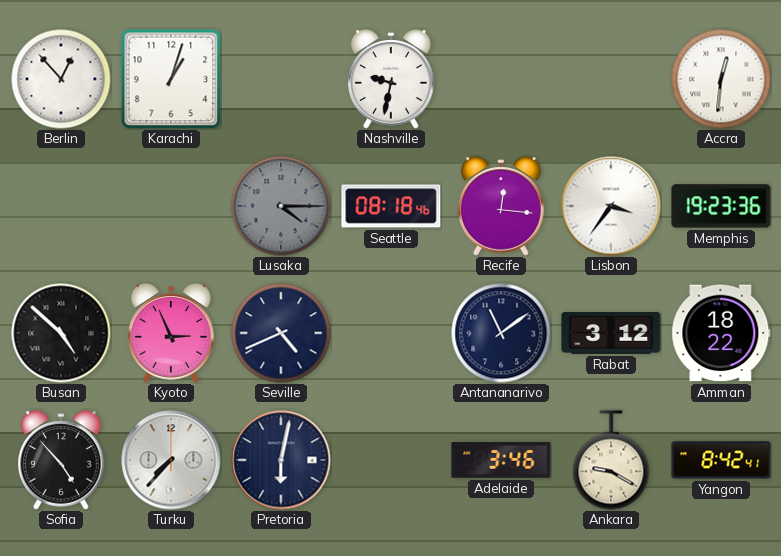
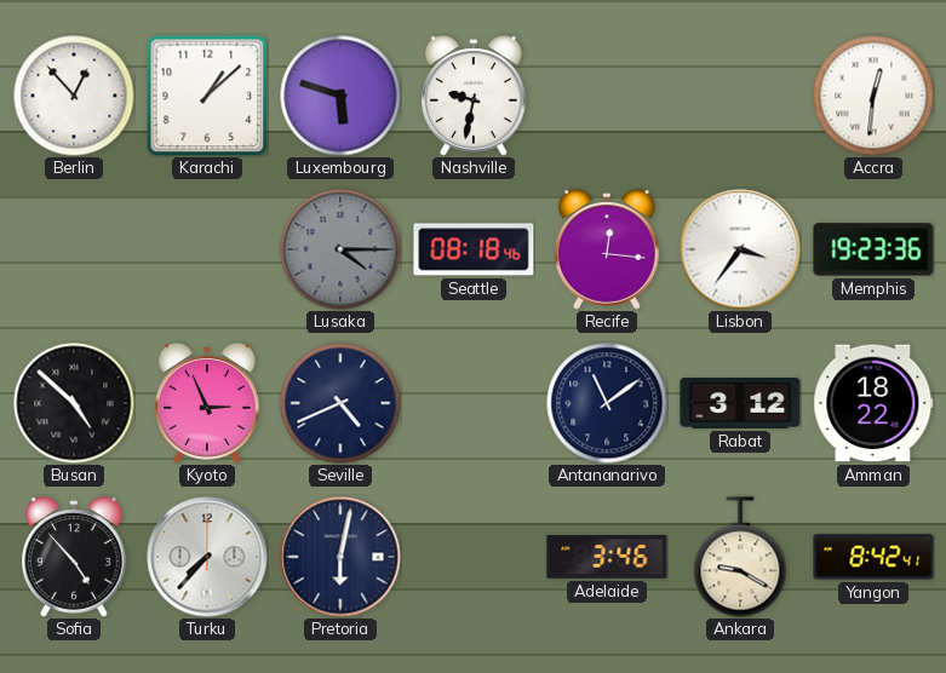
Karachi: 1:03 -> 1:08 (207, 96)
Luxembourg: none -> 5:48 (340, 96)
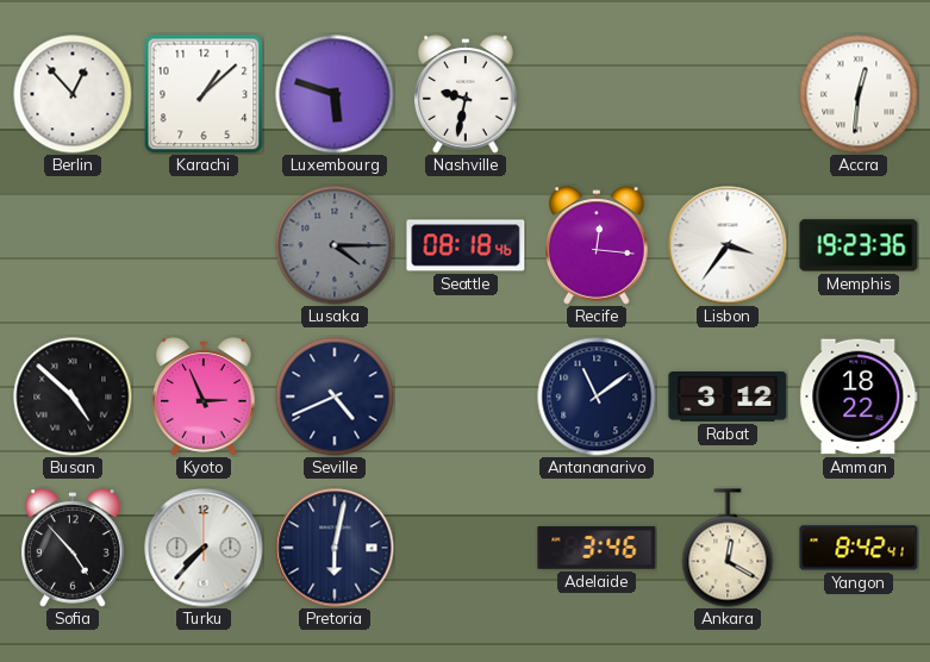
Ankara: 9:20 -> 12:20 (728, 548)
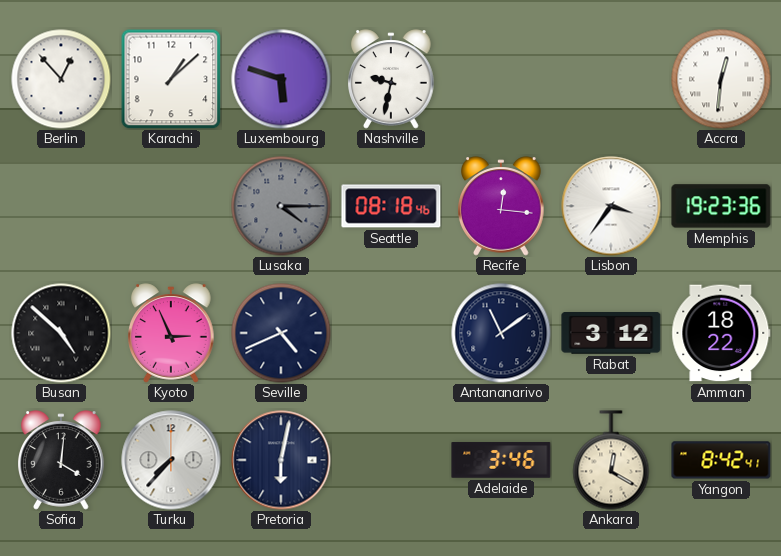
Sofia: 4:53 -> 4:01 (61, 460)
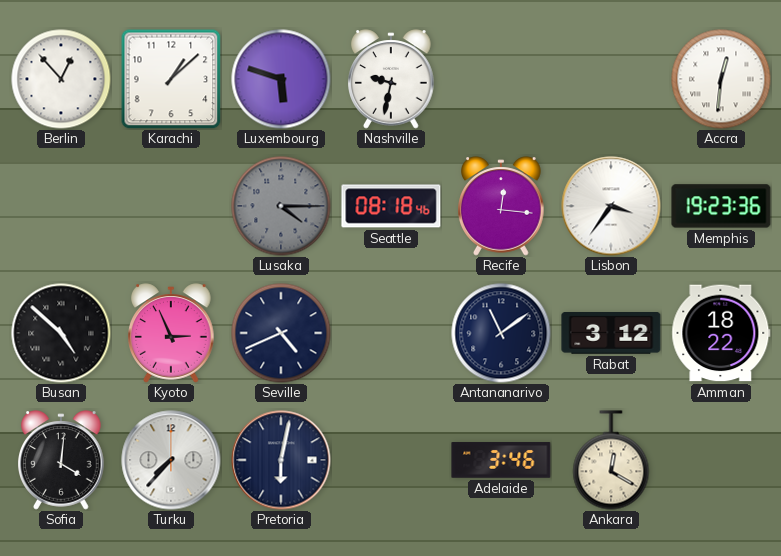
Yangon: 8:42 -> none (721, 460)
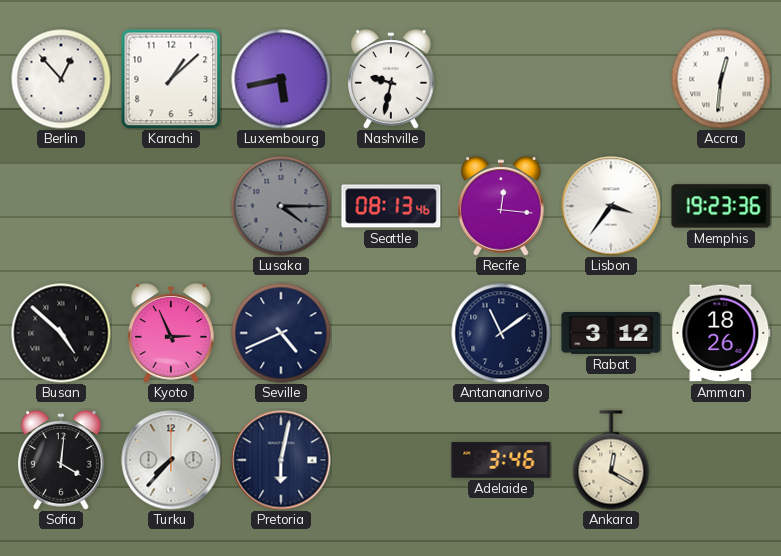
Luxembourg: 5:48 -> 5:43 (281, 79)
Seattle: 08:18 -> 08:13 (391, 206)
Amman: 18:22 -> 18:26 (721, 333)
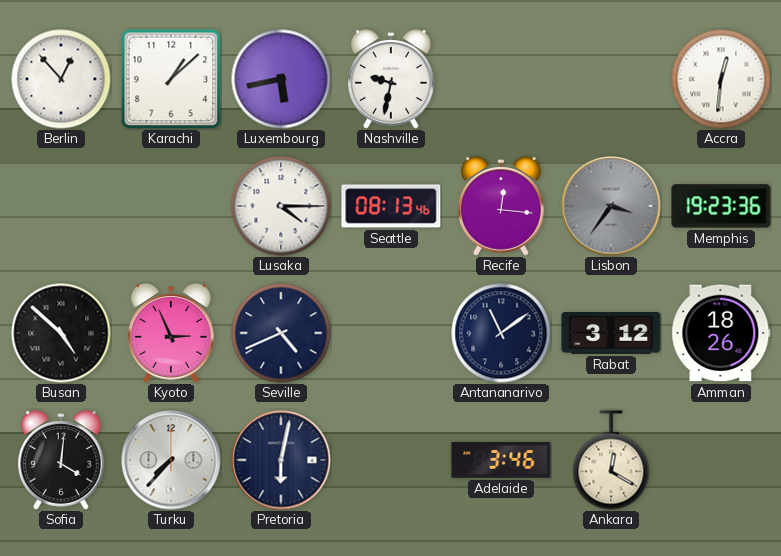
Lusaka dial: grey -> white (281, 206)
Lisbon dial: white -> grey (611, 206)
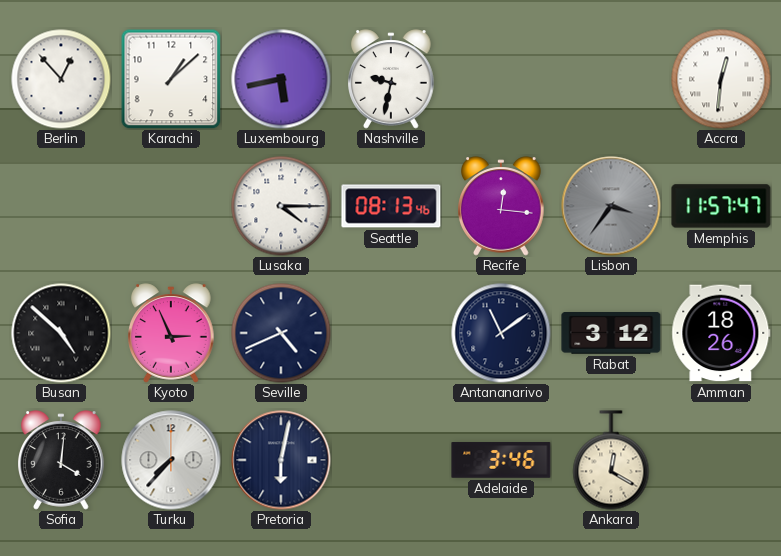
Memphis: 19:23 -> 11:57 (721, 206)
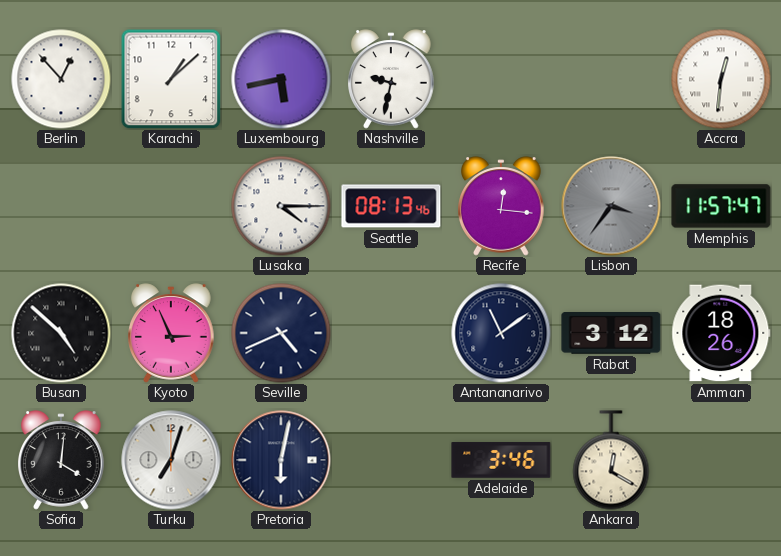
Turku: 7:37 -> 7:03 (171, 460)
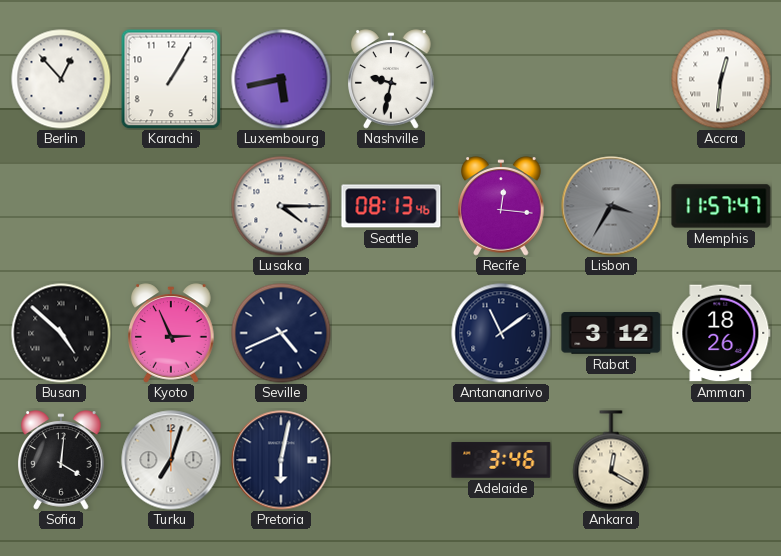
Karachi: 1:08 -> 1:05 (171, 79)
Lisbon: 3:36 -> 3:35 (611, 206)
